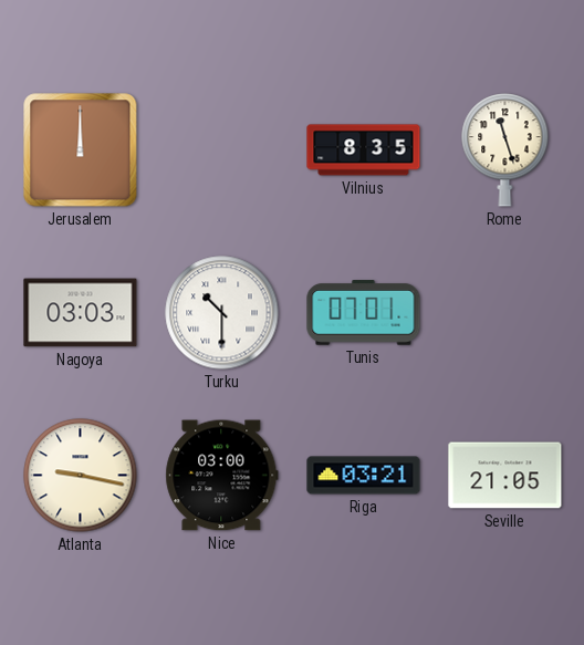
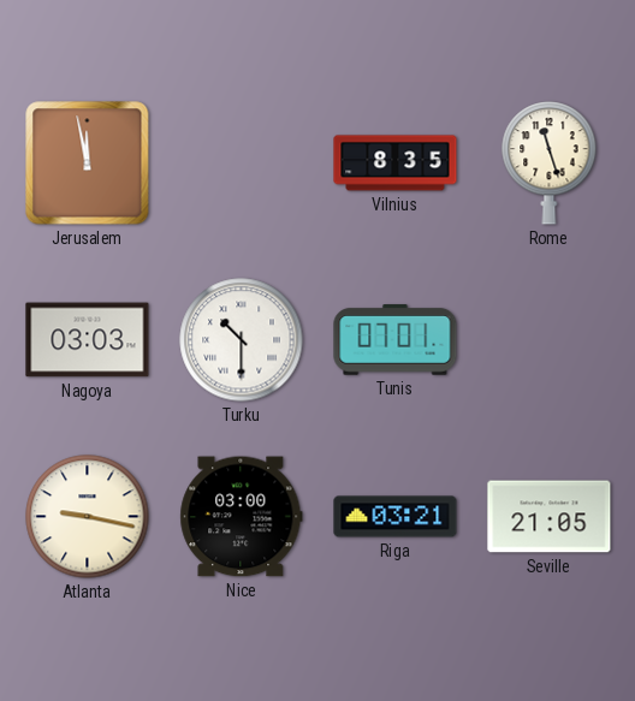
Jerusalem: 12:00 -> 11:58 (88, 164)
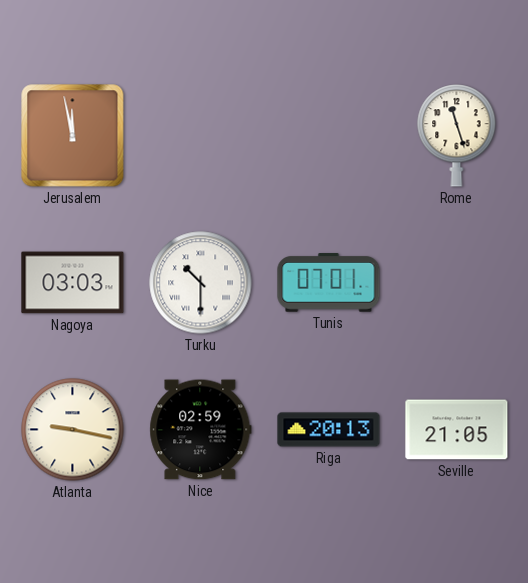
Vilnius: 8:35 -> none (396, 164)
Nice: 03:00 -> 02:59 (201, 430)
Riga: 03:21 -> 20:13 (329, 430)
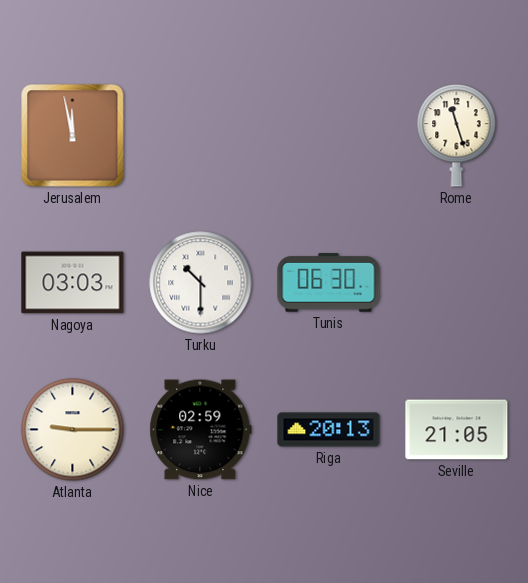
Tunis: 07:01 -> 06:30 (329, 283)
Atlanta: 9:17 -> 9:15 (73, 430)
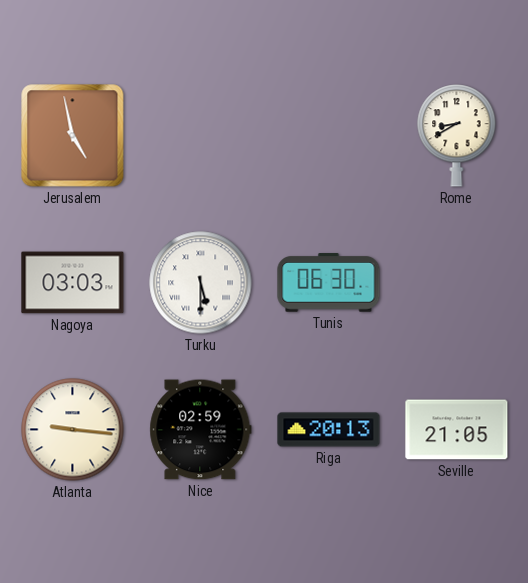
Jerusalem: 11:58 -> 4:58 (73, 136)
Rome: 11:27 -> 8:40 (457, 136)
Turku: 10:30 -> 5:30 (201, 283)
Atlanta: 9:15 -> 9:16 (73, 430)
